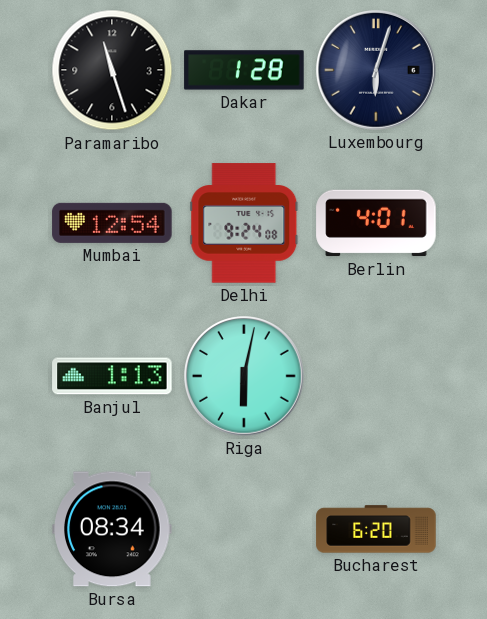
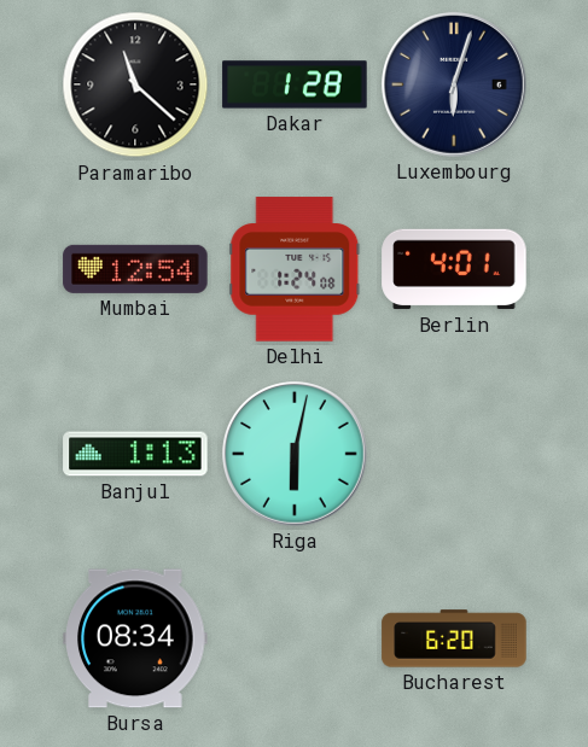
Paramaribo: 11:27 -> 11:22 (135, 84)
Delhi: 9:24 -> 1:24 (295, 269)
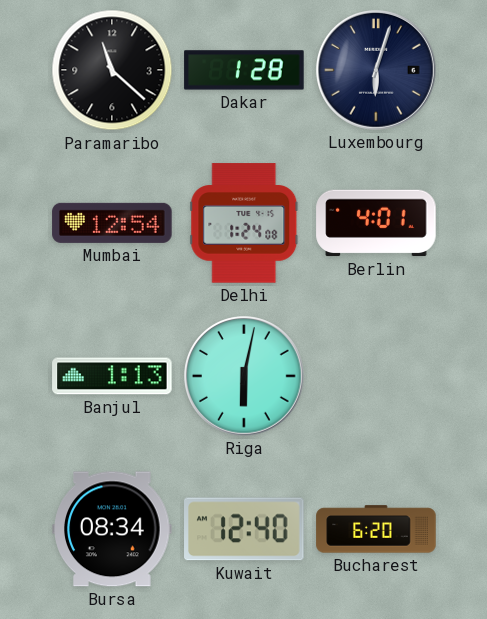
Kuwait: none -> 12:40 (244, 529)
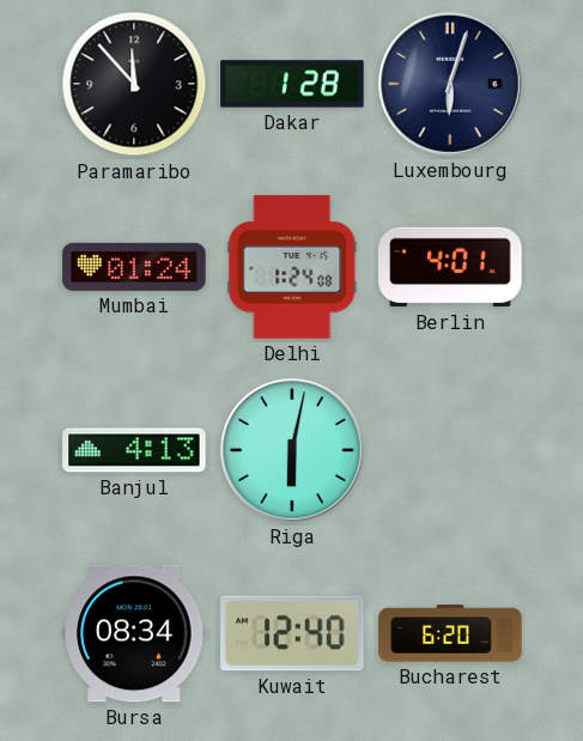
Paramaribo: 11:22 -> 11:53 (134, 84)
Mumbai: 12:54 -> 01:24 (134, 267)
Banjul: 1:13 -> 4:13 (134, 450)
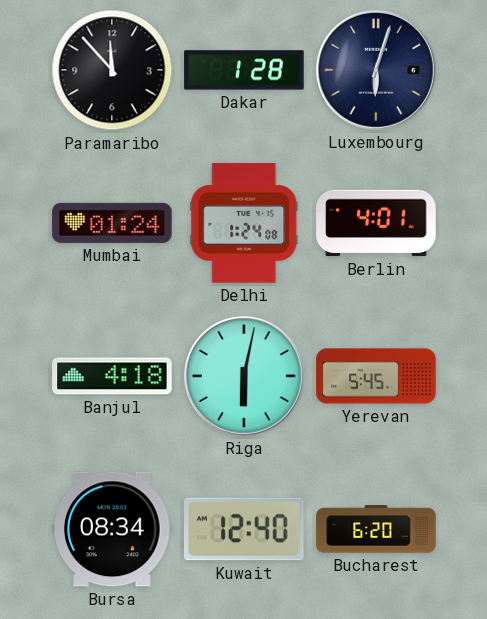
Banjul: 4:13 -> 4:18 (112, 376)
Yerevan: none -> 5:45 (376, 376)
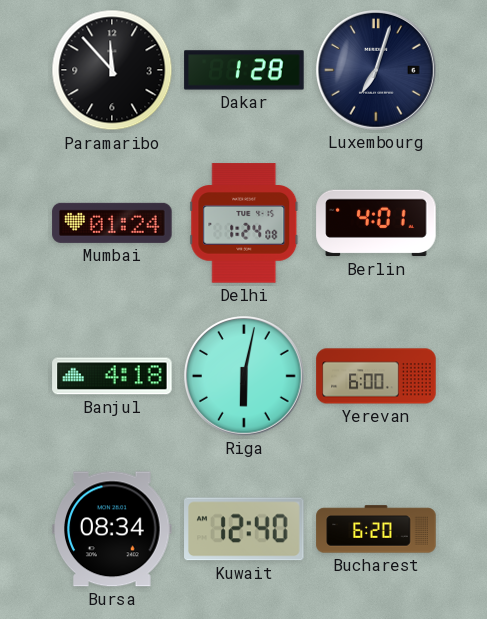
Luxembourg: 6:03 -> 7:03 (377, 71)
Yerevan: 5:45 -> 6:00 (376, 376)
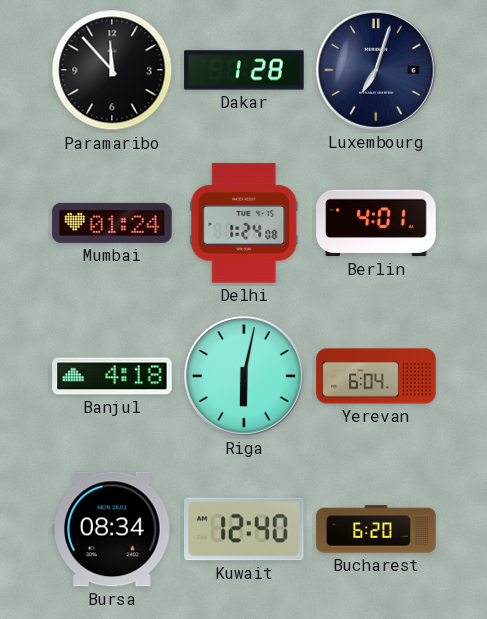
Yerevan: 6:00 -> 6:04 (376, 376)
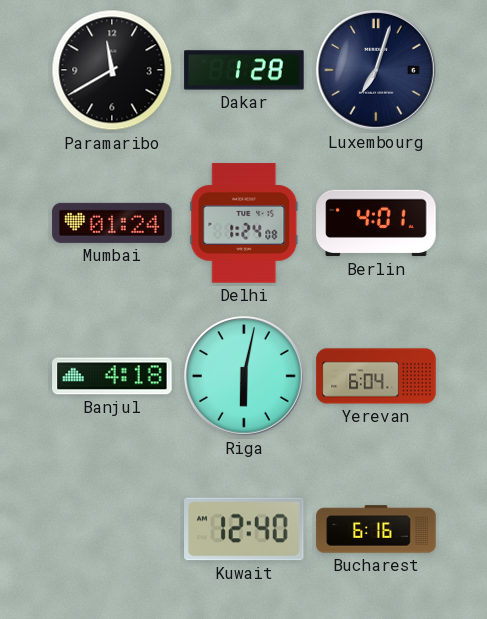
Paramaribo: 11:53 -> 11:40 (112, 70)
Bursa: 08:34 -> none (112, 529)
Bucharest: 6:20 -> 6:16 (376, 529)
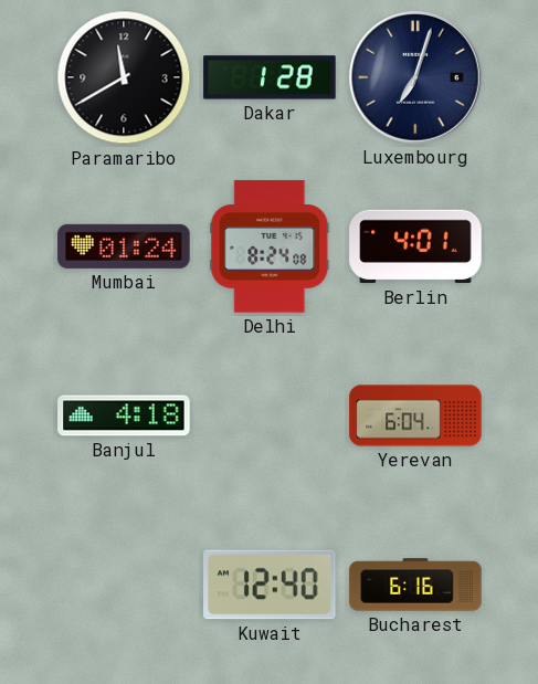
Delhi: 1:24 -> 8:24 (270, 246)
Riga: 6:02 -> none (245, 377)
